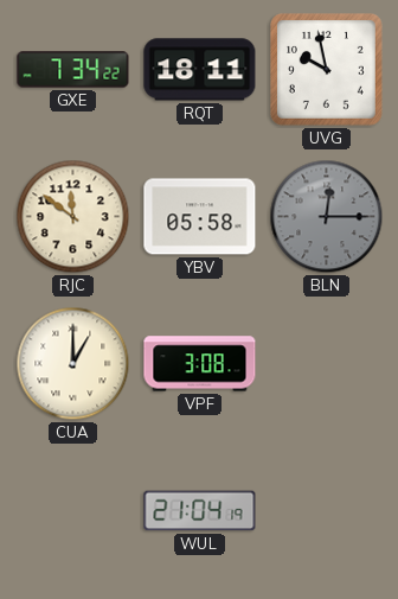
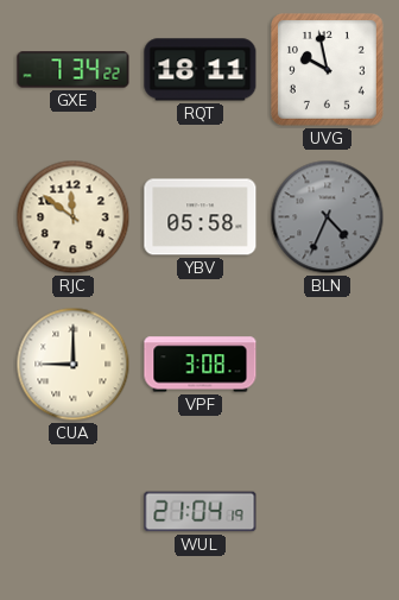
BLN: 12:15 -> 4:34 (328, 217)
CUA: 1:00 -> 9:00 (74, 365)
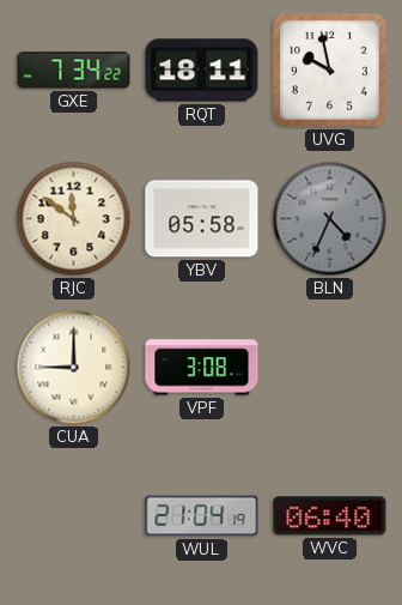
WVC: none -> 06:40 (330, 516)
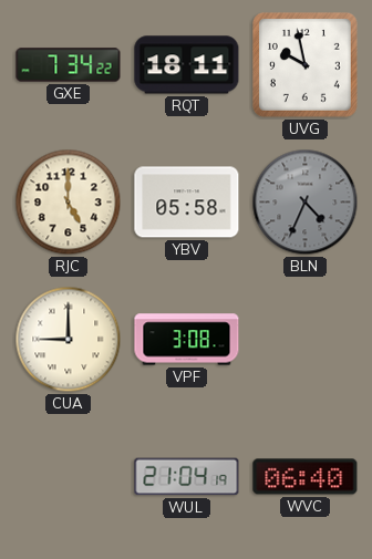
RJC: 11:51 -> 5:00 (69, 203)
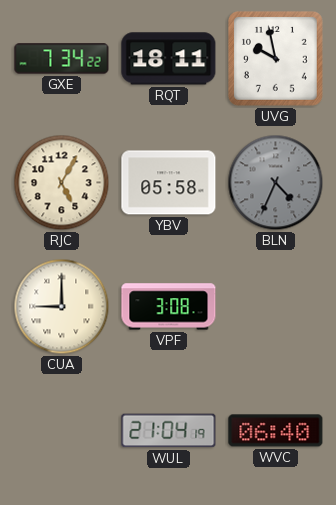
RJC: 5:00 -> 5:05 (62, 183)
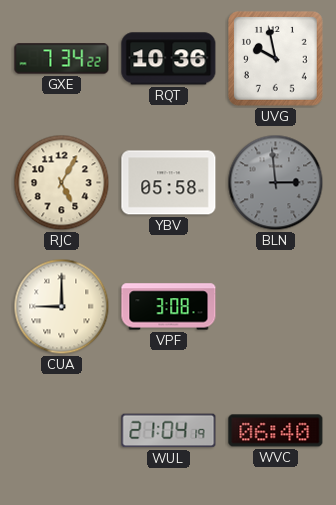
RQT: 18:11 -> 10:36 (169, 59)
BLN: 4:34 -> 2:59 (276, 183)
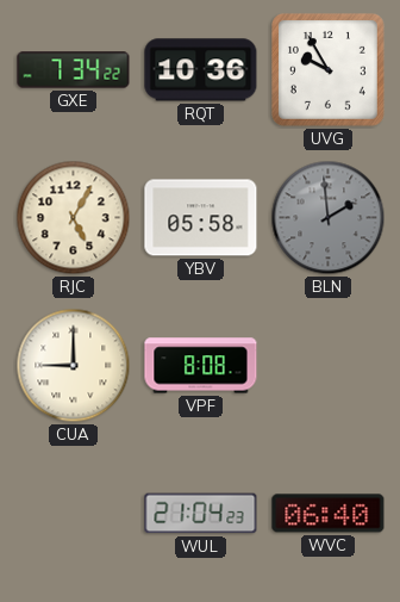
UVG: 9:58 -> 9:55 (327, 69)
BLN: 2:59 -> 1:59 (329, 218)
VPF: 3:08 -> 8:08 (201, 366)
WUL: 21:04:19 -> 21:04:23 (201, 514)
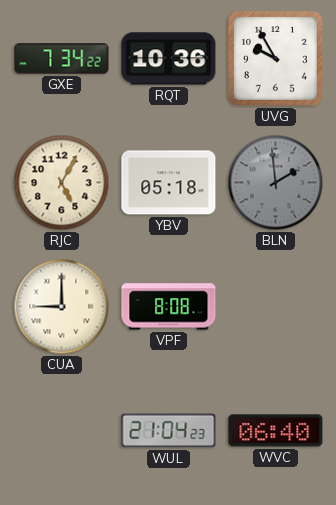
YBV: 05:58 -> 05:18 (169, 183)
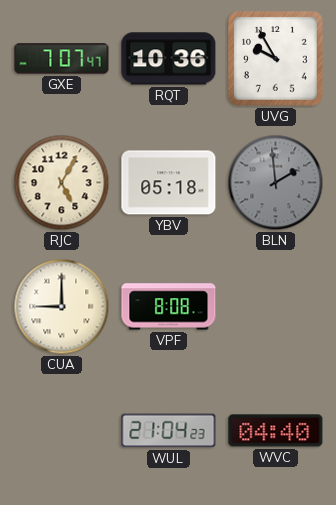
GXE: 7:34 -> 7:07 (62, 59)
WVC: 06:40 -> 04:40 (276, 431)
